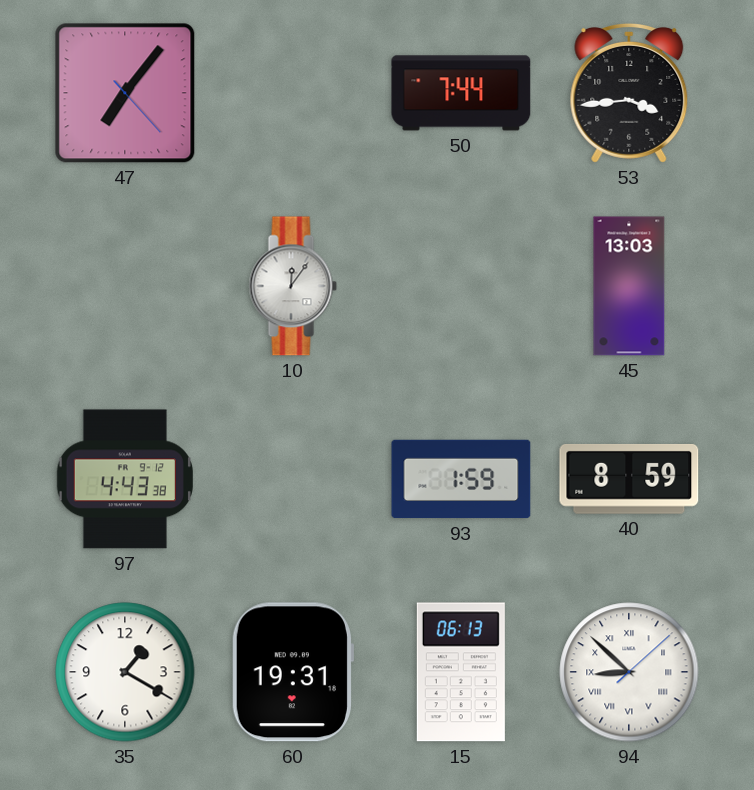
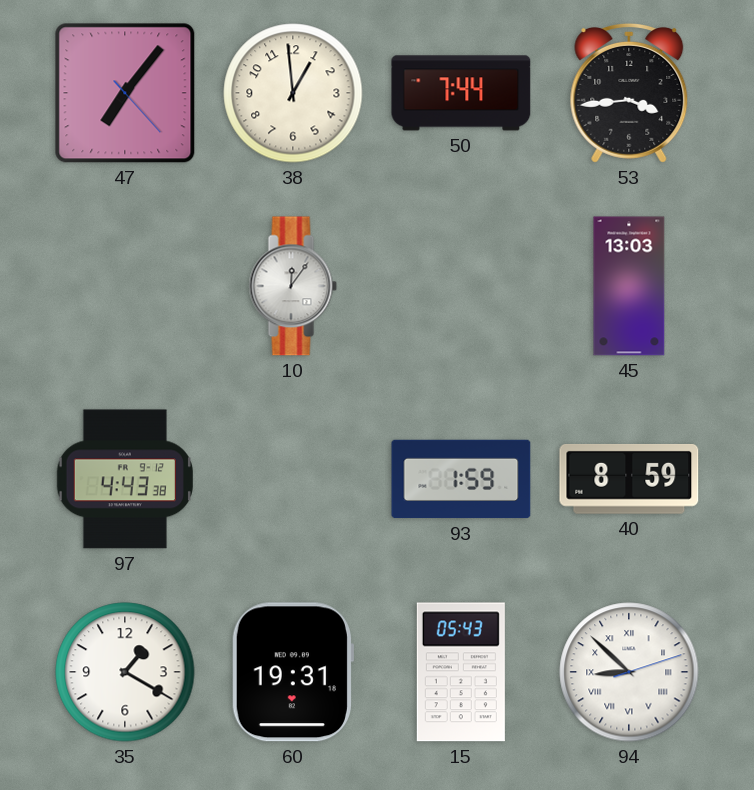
38: none -> 12:59 (293, 93)
15: 06:13 -> 05:43 (461, 672)
94: 8:52:08 -> 8:52:12 (629, 672)
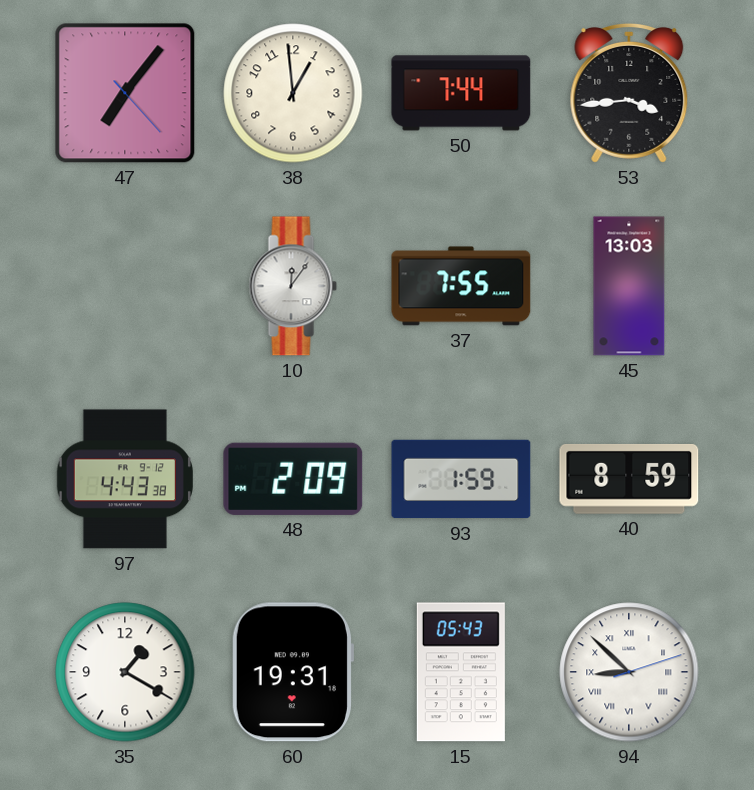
37: none -> 7:55 (461, 286)
48: none -> 2:09 (293, 479)
